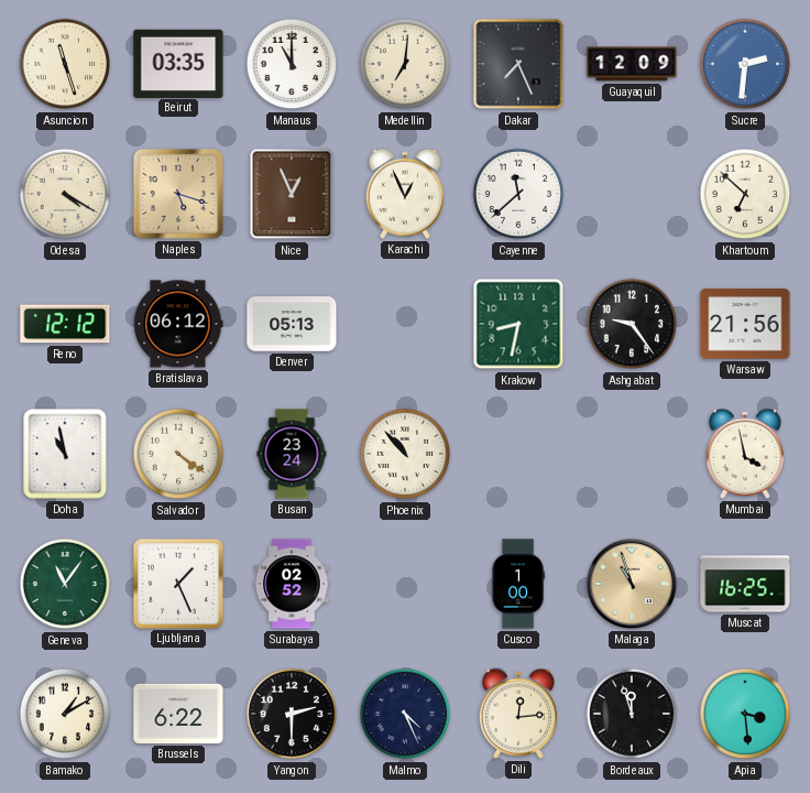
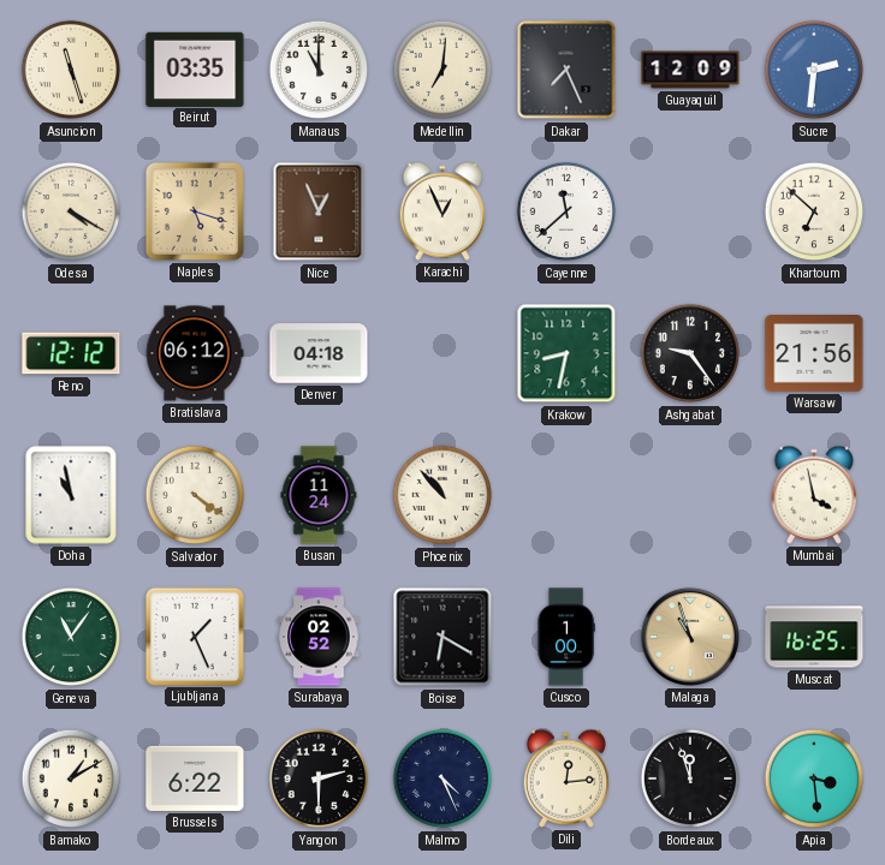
Denver: 05:13 -> 04:18 (319, 353)
Busan: 23:24 -> 11:24 (319, 495)
Boise: none -> 6:20 (442, 637)
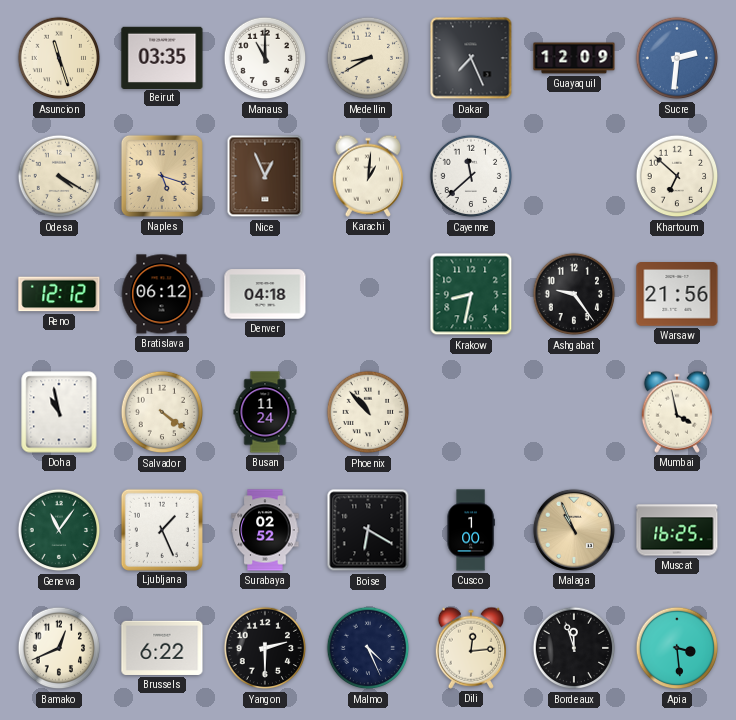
Medellin: 7:01 -> 8:40 (368, 58)
Karachi: 12:56 -> 1:01 (367, 176)
Malaga: 10:57 -> 10:56 (574, 530)
Bamako: 1:10 -> 12:41 (59, 648)
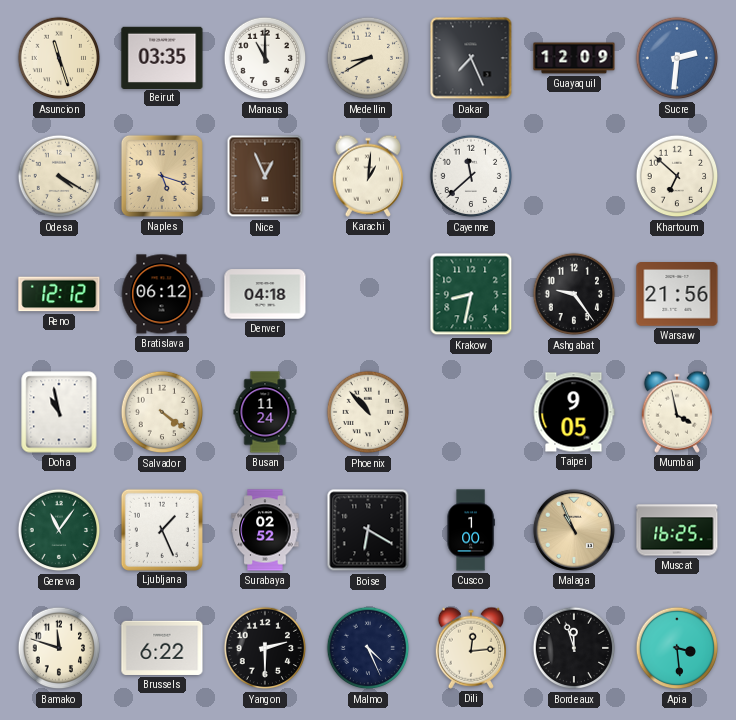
Taipei: none -> 9:05 (574, 412)
Bamako: 12:41 -> 11:48 (59, 648)
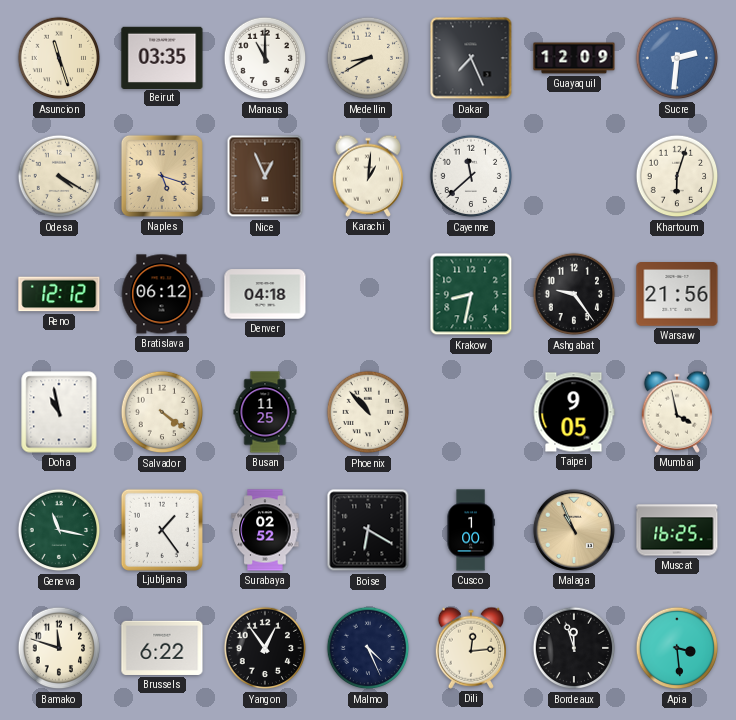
Khartoum: 6:52 -> 6:03 (677, 176)
Busan: 11:24 -> 11:25 (265, 412)
Geneva: 11:06 -> 11:17 (59, 530)
Ljubljana: 1:26 -> 1:24 (161, 529)
Yangon: 2:30 -> 12:54 (265, 648)
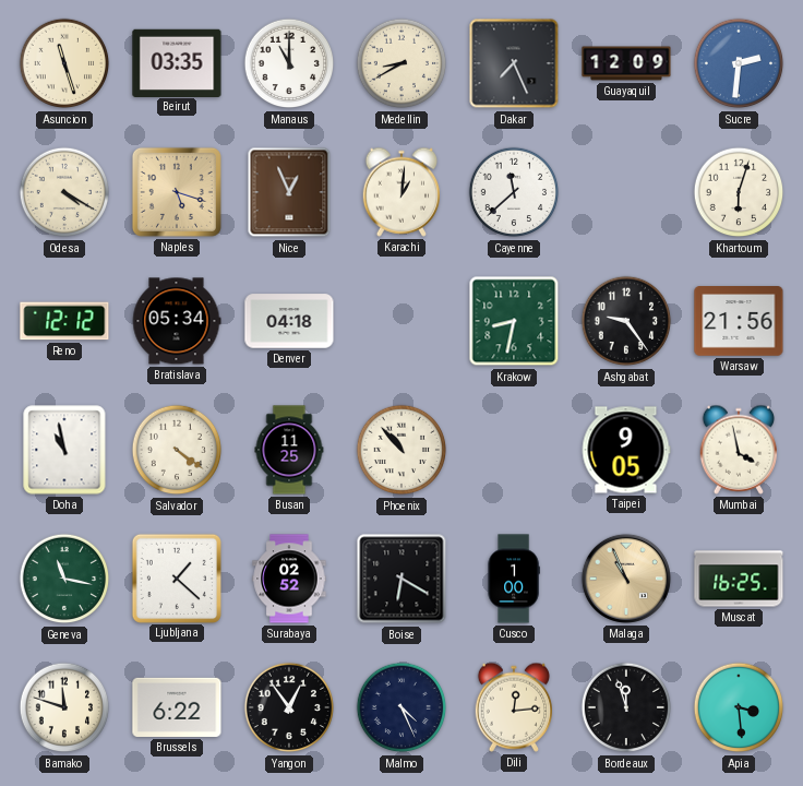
Bratislava: 06:12 -> 05:34 (177, 321)
Ljubljana: 1:24 -> 1:22 (176, 577)
